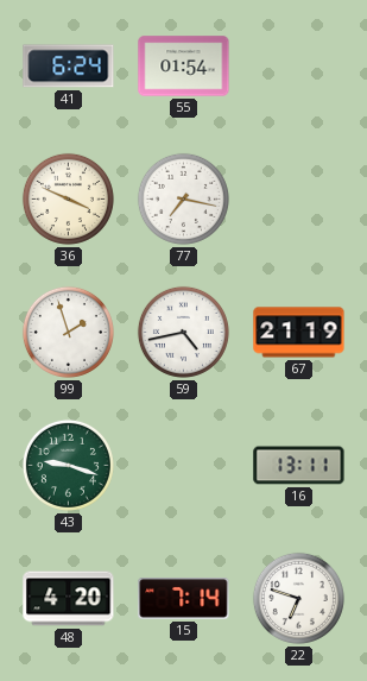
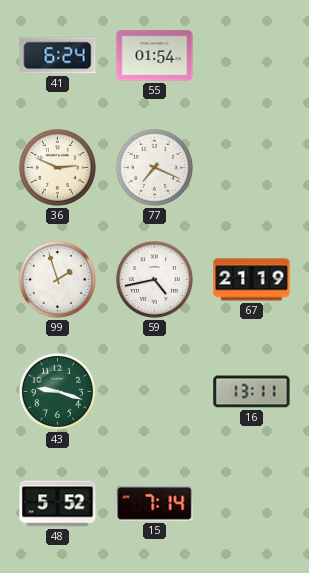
36: 3:49 -> 2:49 (57, 167)
77: 7:17 -> 7:19 (154, 167)
48: 4:20 -> 5:52 (58, 504)
22: 6:48 -> none (298, 598)
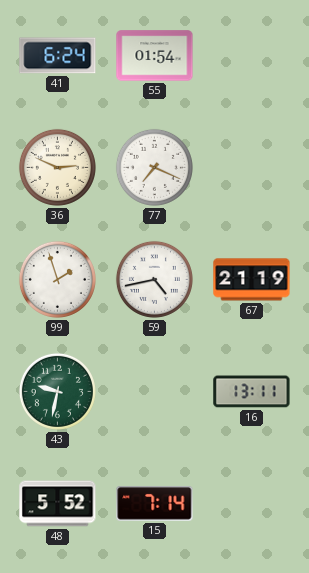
43: 9:18 -> 9:32 (57, 391)
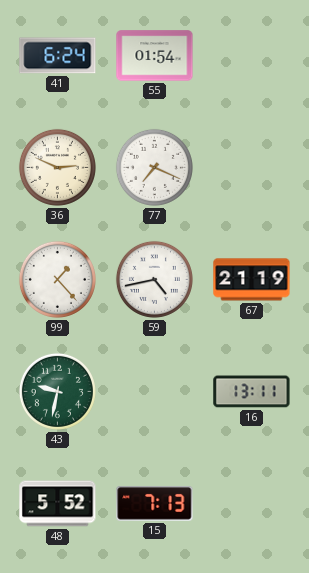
99: 1:57 -> 1:23 (57, 279)
15: 7:14 -> 7:13 (155, 504)
